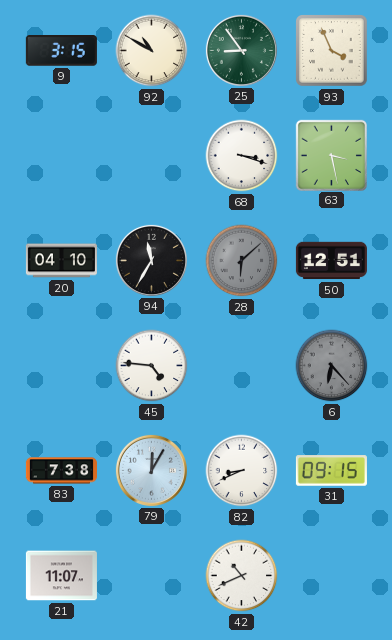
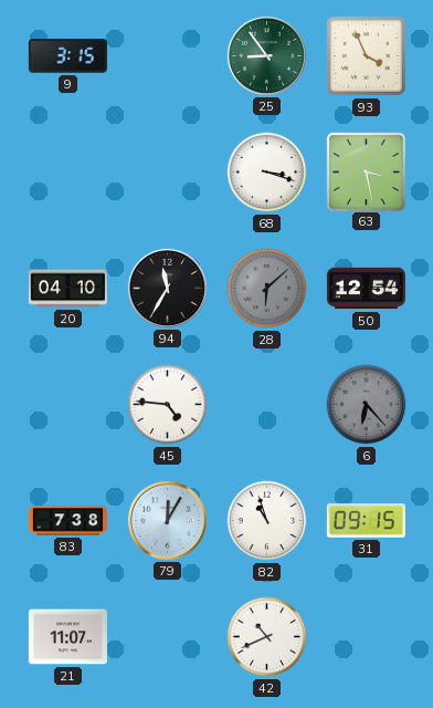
92: 10:50 -> none (152, 51)
50: 12:51 -> 12:54 (366, 289)
82: 8:41 -> 10:57 (267, 521)
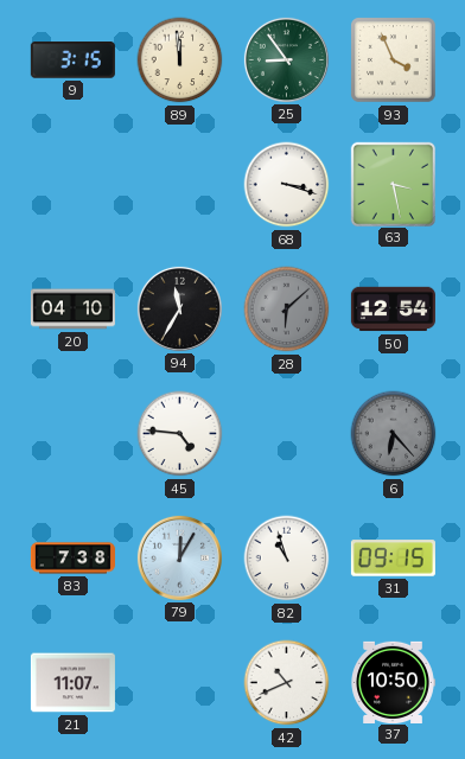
89: none -> 11:59 (180, 60)
37: none -> 10:50 (393, 682)
